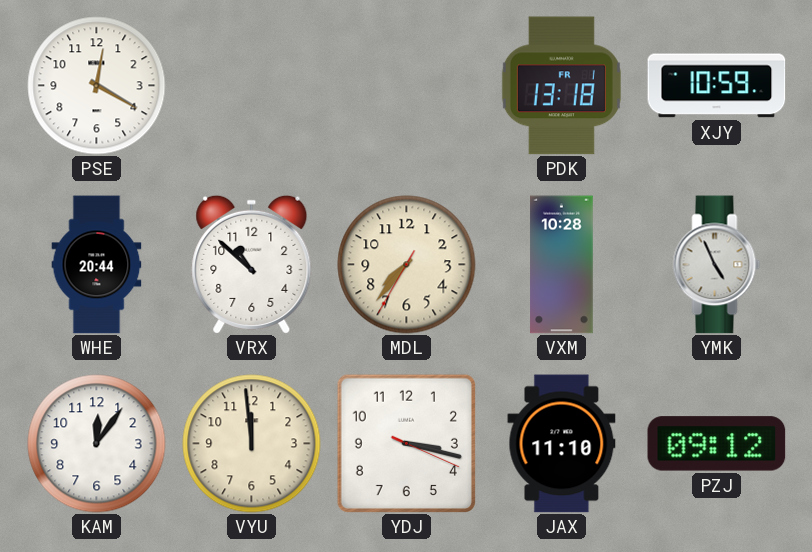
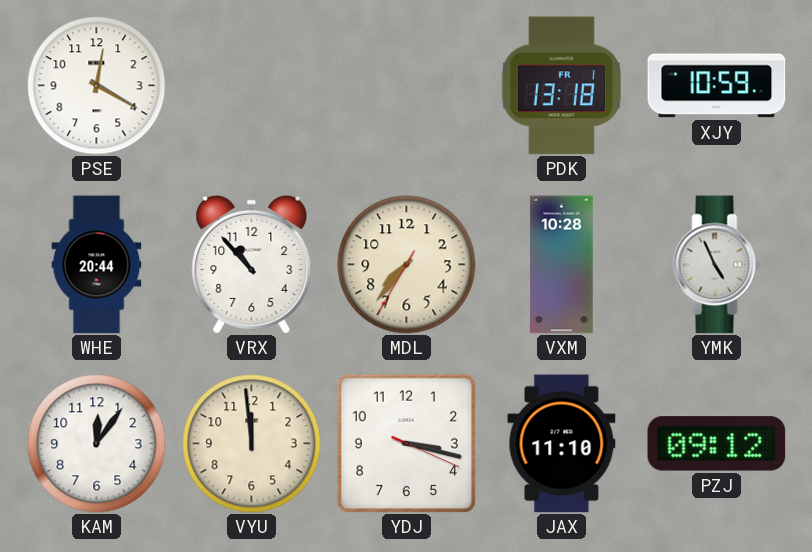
VRX: 10:52 -> 10:53 (252, 264)
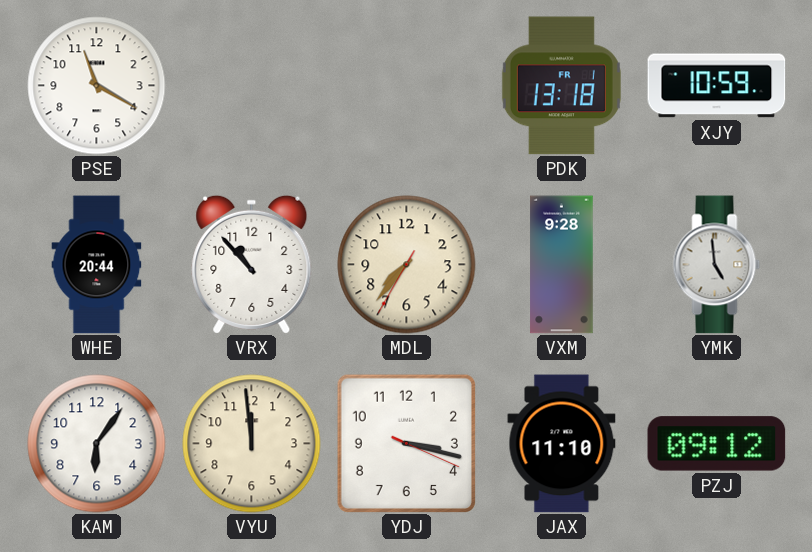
PSE: 12:20 -> 11:20 (97, 86)
VXM: 10:28 -> 9:28 (562, 265)
YMK: 4:56 -> 4:59 (717, 265)
KAM: 12:06 -> 6:06 (97, 444)
